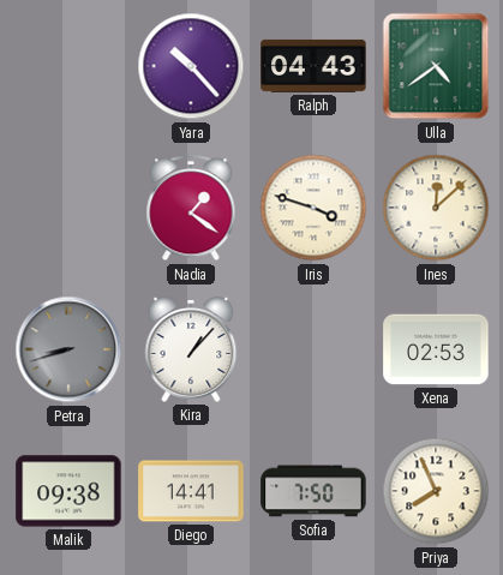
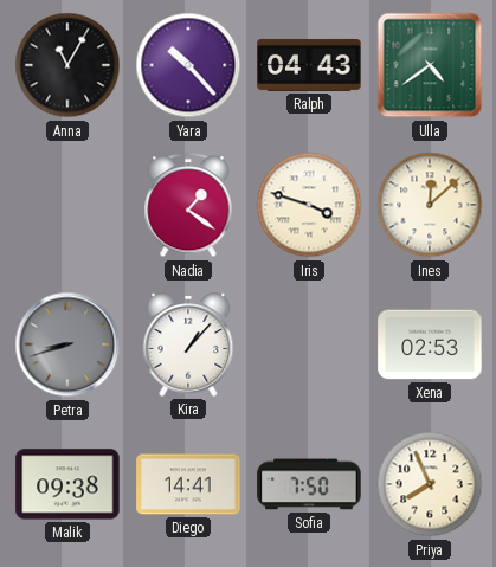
Anna: none -> 11:05 (67, 65)
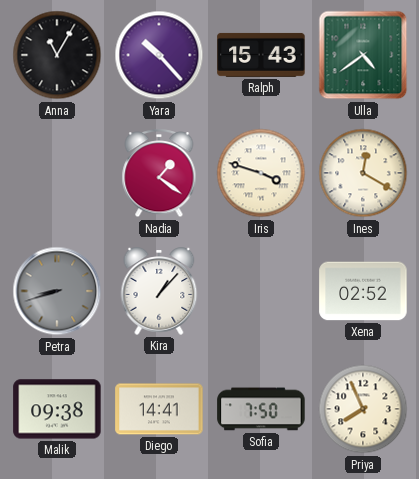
Ralph: 04:43 -> 15:43 (261, 55)
Ines: 12:08 -> 12:20 (363, 173)
Xena: 02:53 -> 02:52 (363, 291)
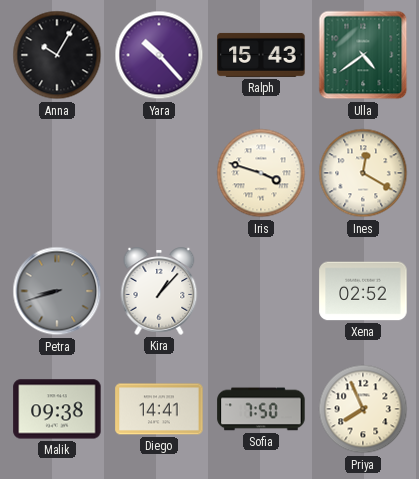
Anna: 11:05 -> 10:05 (57, 55)
Nadia: 1:21 -> none (159, 174)
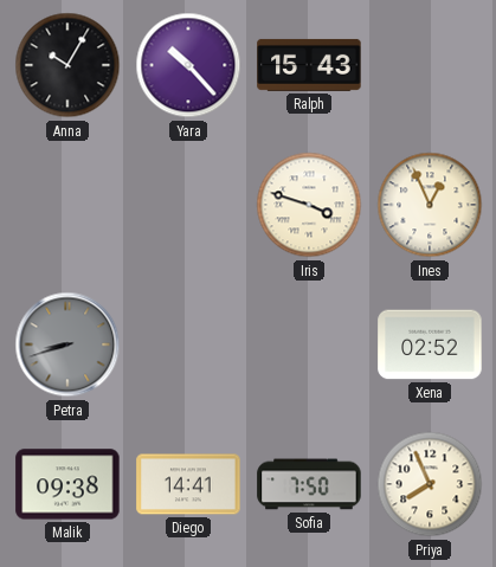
Ulla: 4:39 -> none (363, 55)
Ines: 12:20 -> 12:56 (430, 205)
Kira: 1:07 -> none (159, 291)
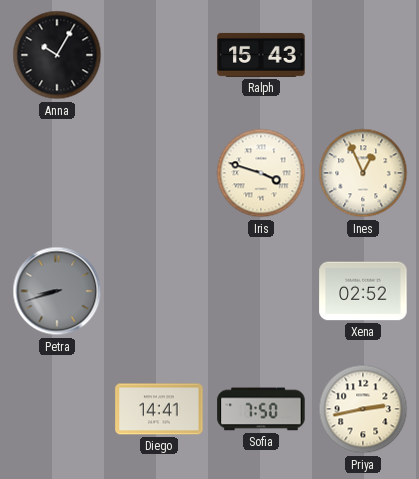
Yara: 10:23 -> none (188, 65)
Malik: 09:38 -> none (67, 484)
Priya: 7:56 -> 2:43 (363, 409)
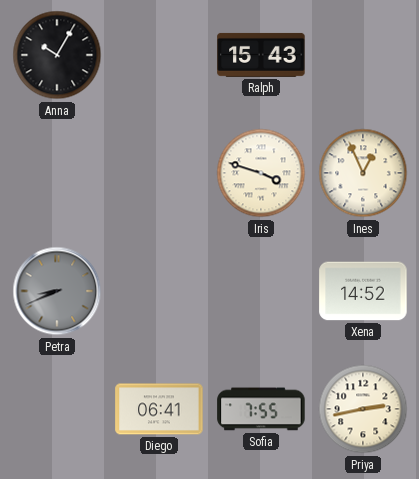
Petra: 8:42 -> 8:41 (57, 291)
Xena: 02:52 -> 14:52 (363, 291)
Diego: 14:41 -> 06:41 (159, 409)
Sofia: 7:50 -> 7:55 (261, 409)
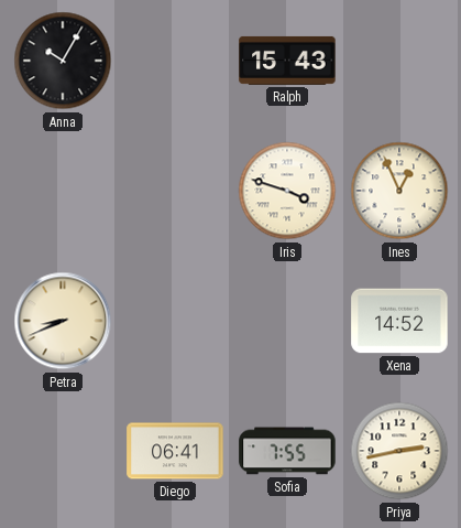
Petra dial: grey -> cream (63, 321)
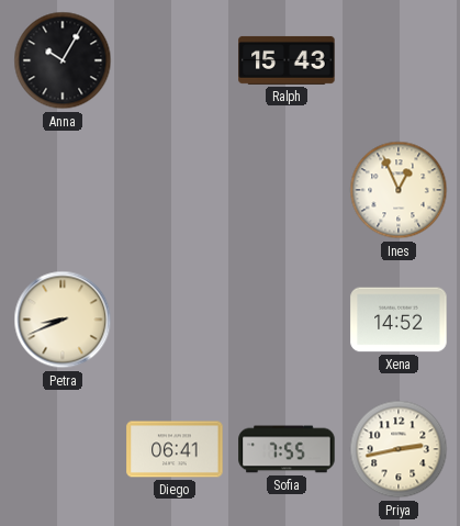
Iris: 3:48 -> none (287, 191)
